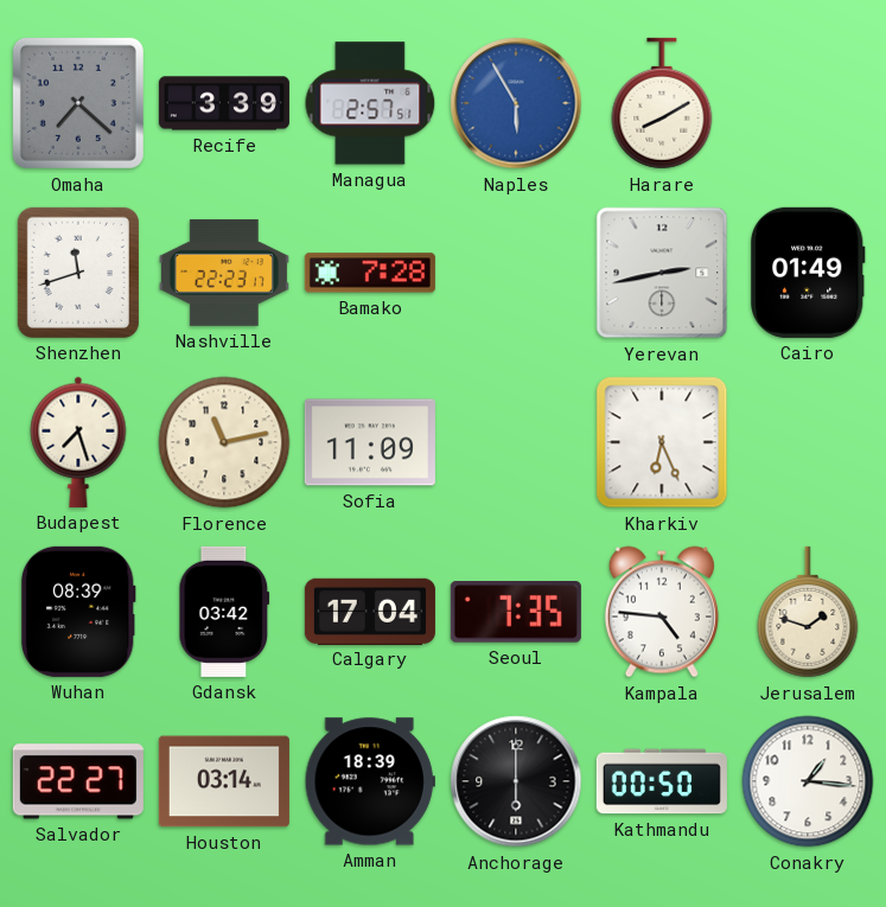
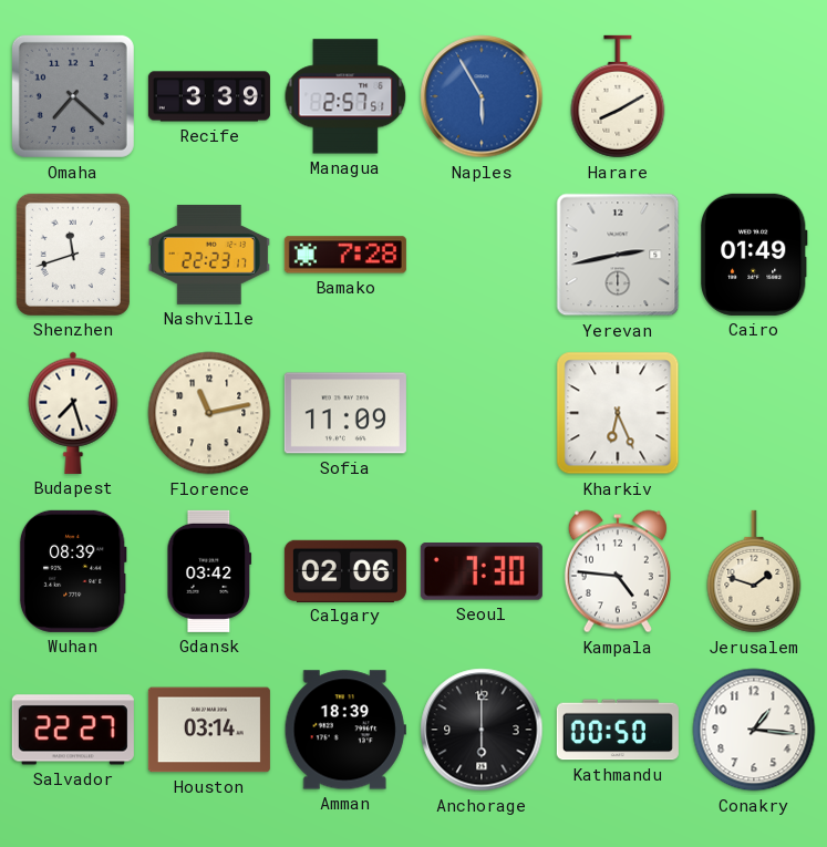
Calgary: 17:04 -> 02:06 (345, 570)
Seoul: 7:35 -> 7:30 (482, 571)
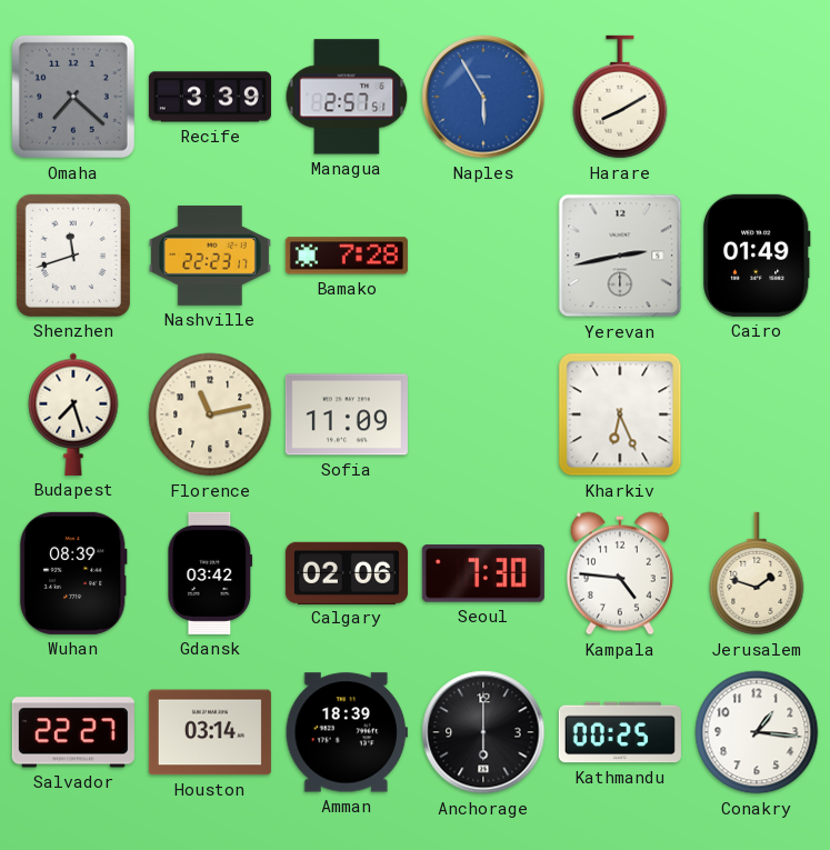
Kathmandu: 00:50 -> 00:25 (620, 732)
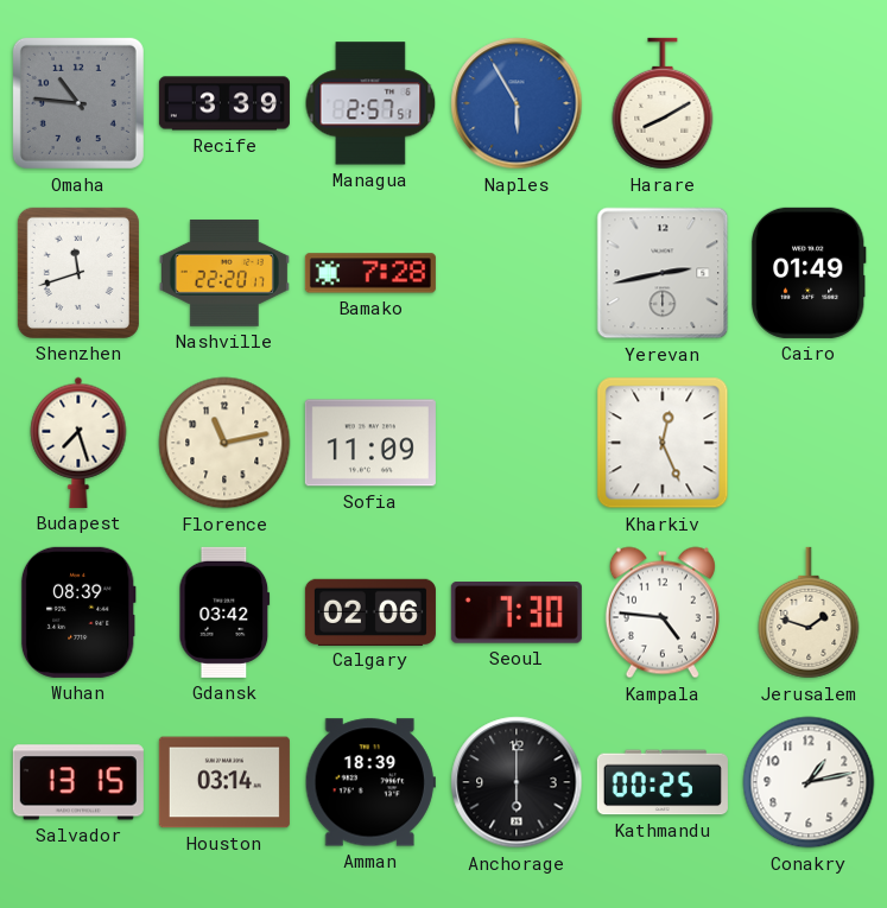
Omaha: 7:22 -> 10:46 (78, 103)
Nashville: 22:23 -> 22:20 (224, 273)
Kharkiv: 6:26 -> 12:26 (663, 443)
Salvador: 22:27 -> 13:15 (78, 782)
Conakry: 1:16 -> 1:13 (809, 782)
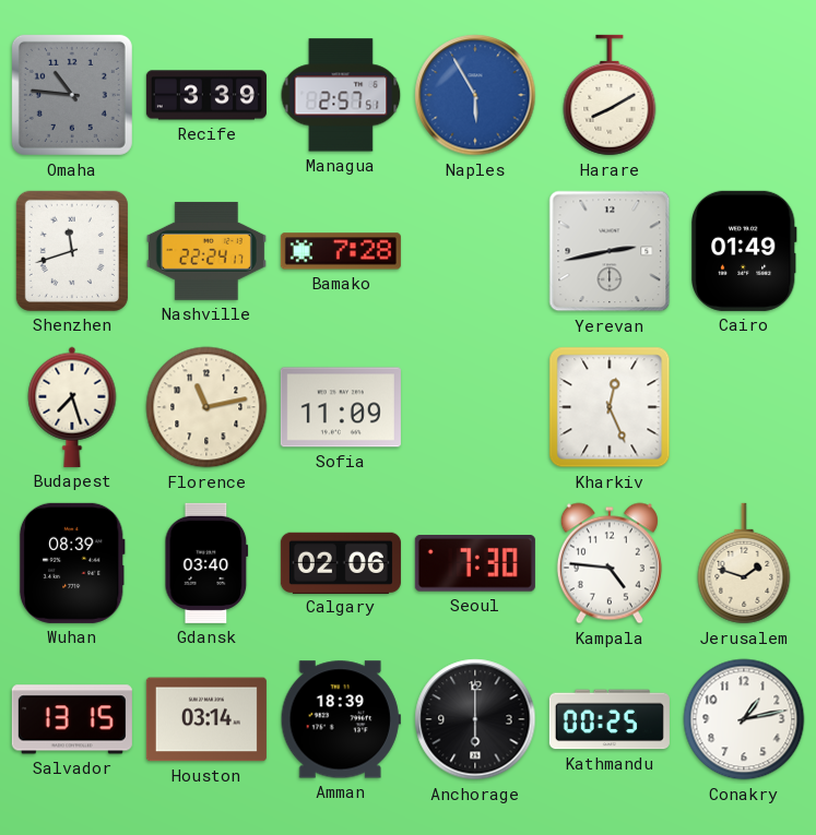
Nashville: 22:20 -> 22:24 (206, 251)
Gdansk: 03:42 -> 03:40 (206, 563)
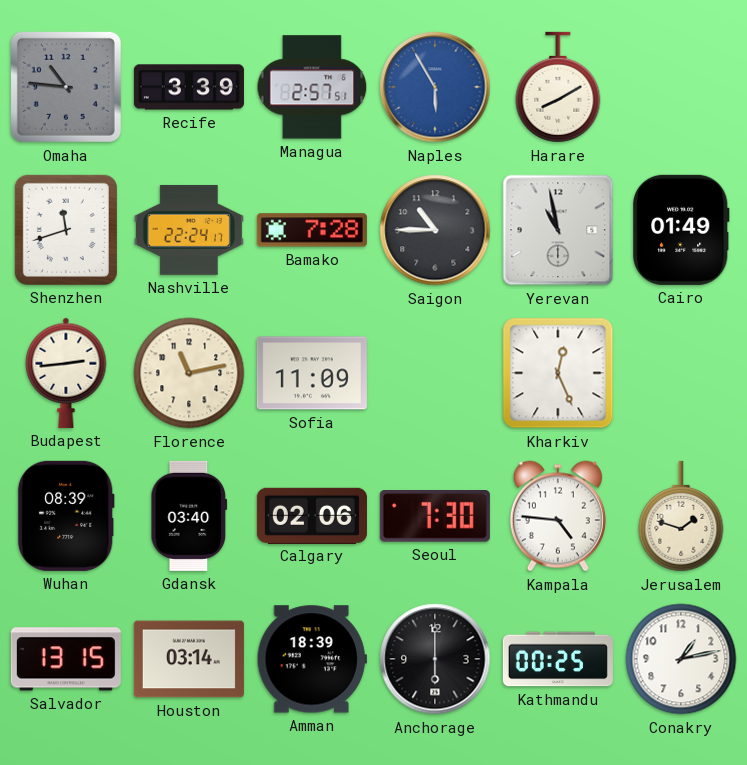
Saigon: none -> 10:45 (435, 230)
Yerevan: 2:43 -> 10:58 (558, 230)
Budapest: 7:27 -> 2:44 (66, 373)
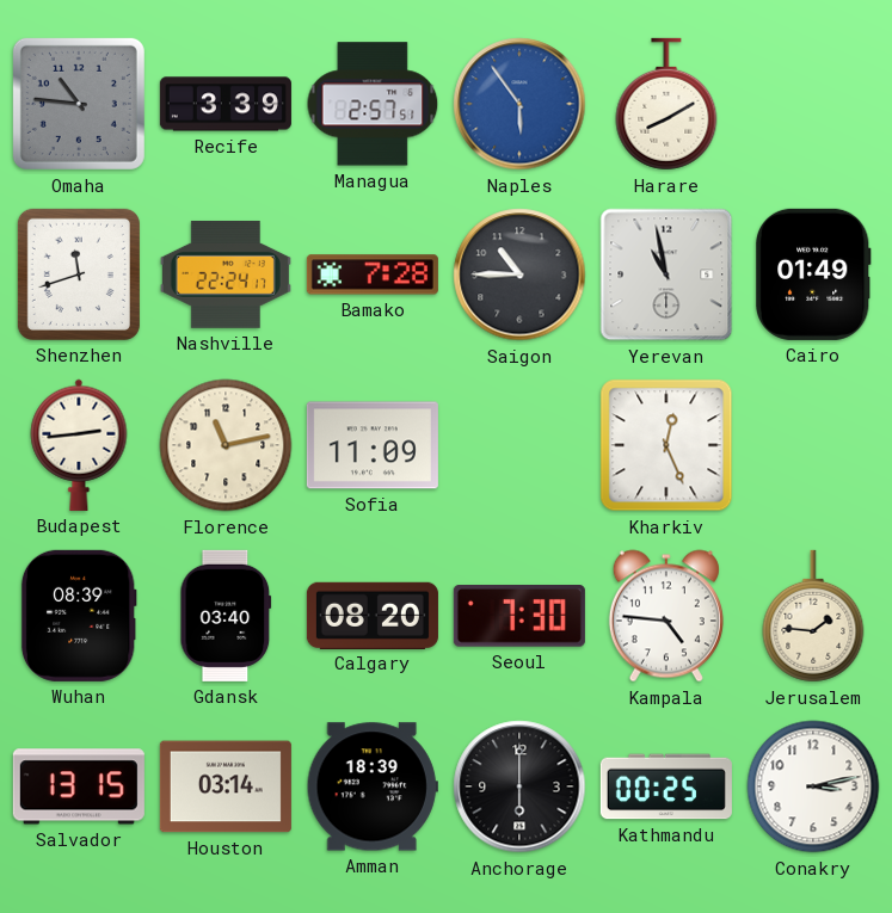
Naples: 5:55 -> 5:54 (519, 104)
Calgary: 02:06 -> 08:20 (373, 615)
Jerusalem: 1:48 -> 1:46 (813, 616)
Conakry: 1:13 -> 3:13 (813, 786)
